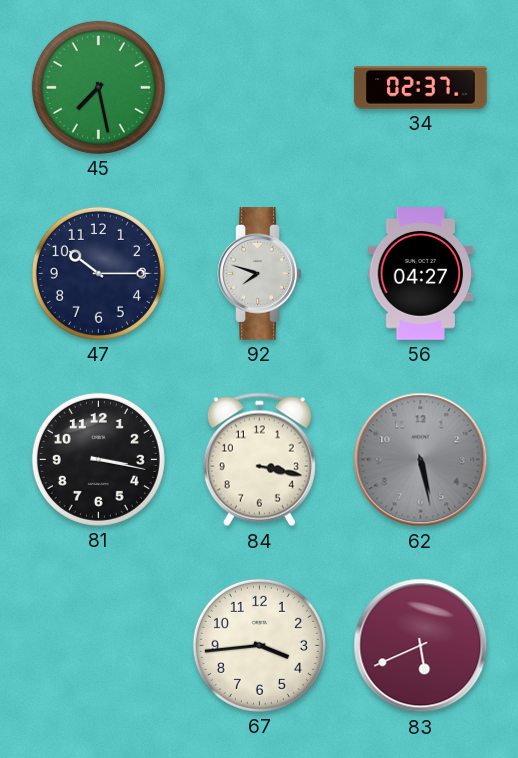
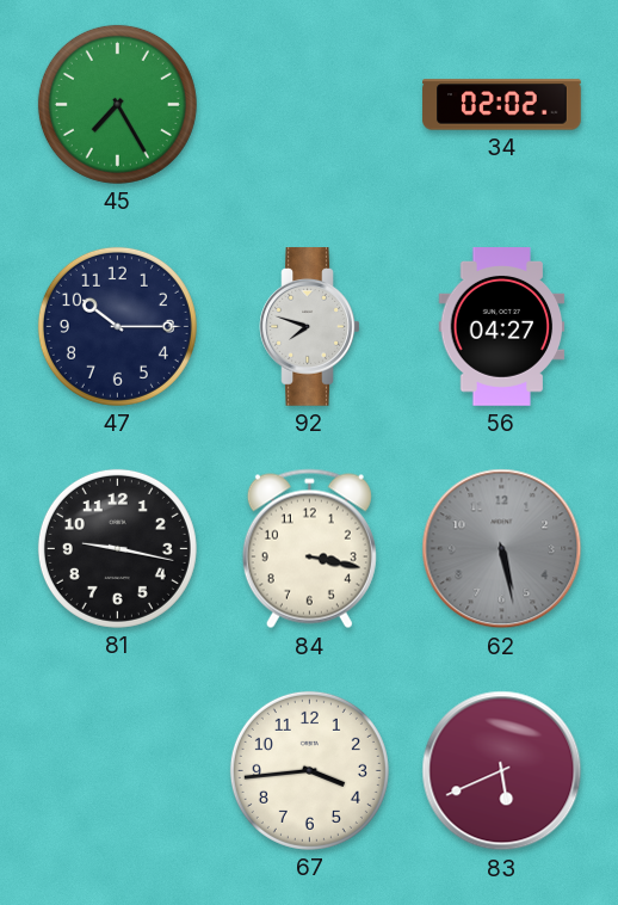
45: 7:28 -> 7:25 (117, 104)
34: 02:37 -> 02:02 (502, 105)
81: 3:17 -> 9:17 (117, 548)
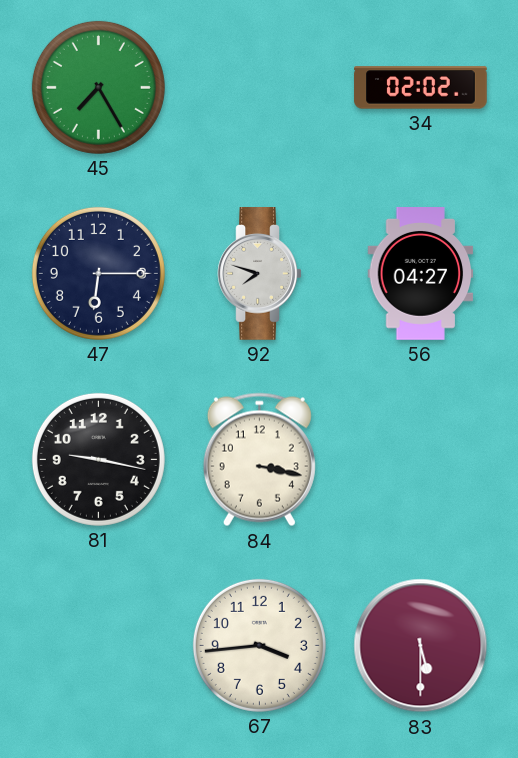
47: 10:15 -> 6:15 (98, 273)
62: 5:28 -> none (502, 549)
83: 5:41 -> 5:30 (421, 646)
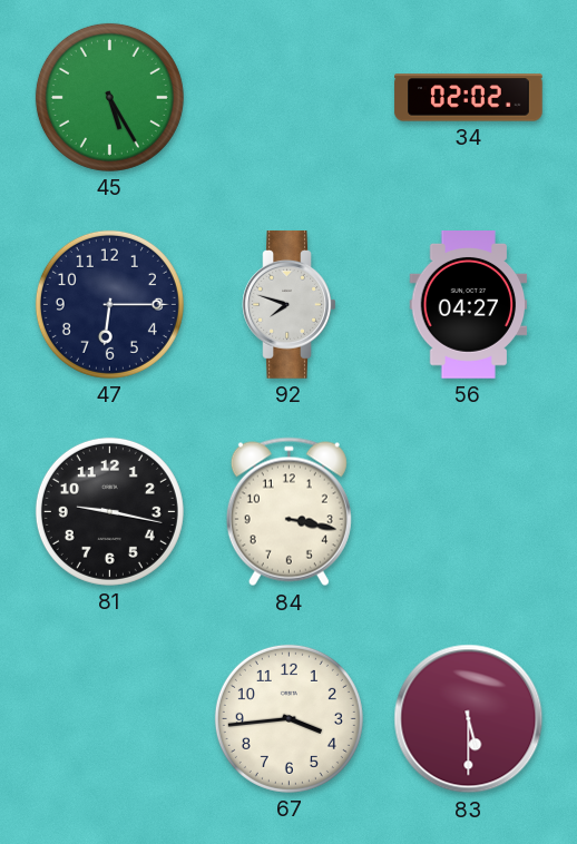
45: 7:25 -> 5:25 (109, 97)
